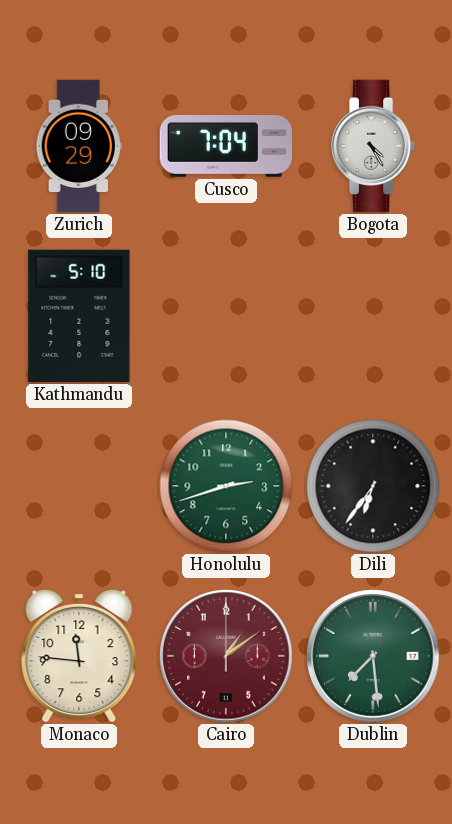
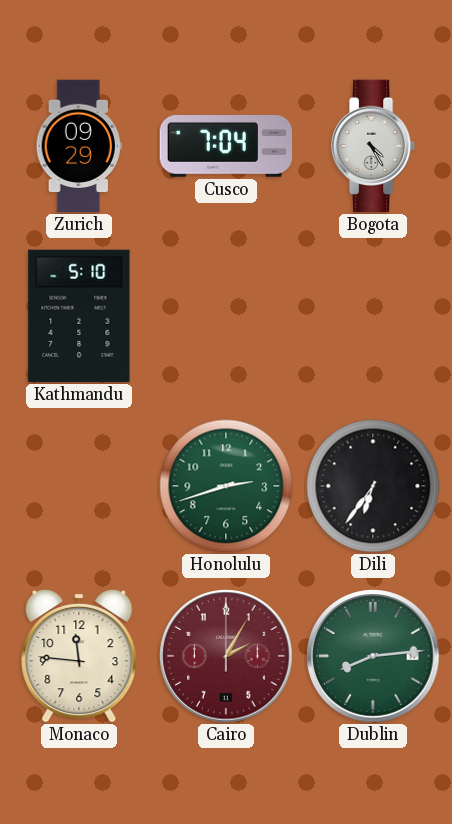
Cairo: 1:09 -> 2:05 (226, 656)
Dublin: 7:29 -> 8:14 (373, 656)
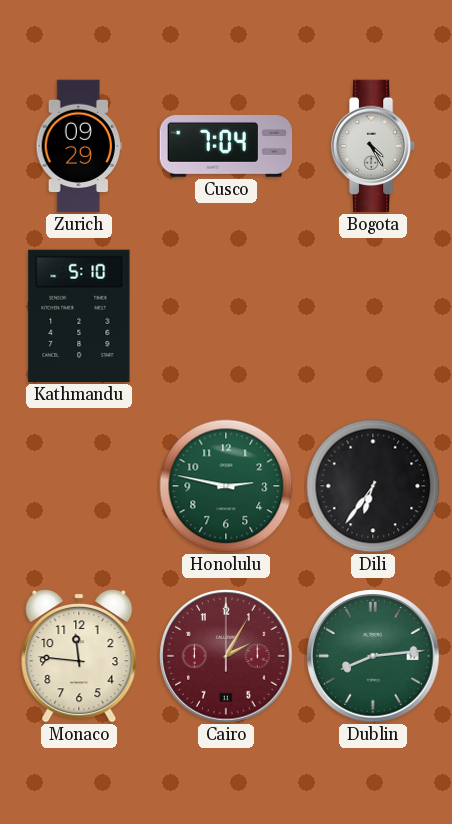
Honolulu: 2:42 -> 2:47 (226, 486)
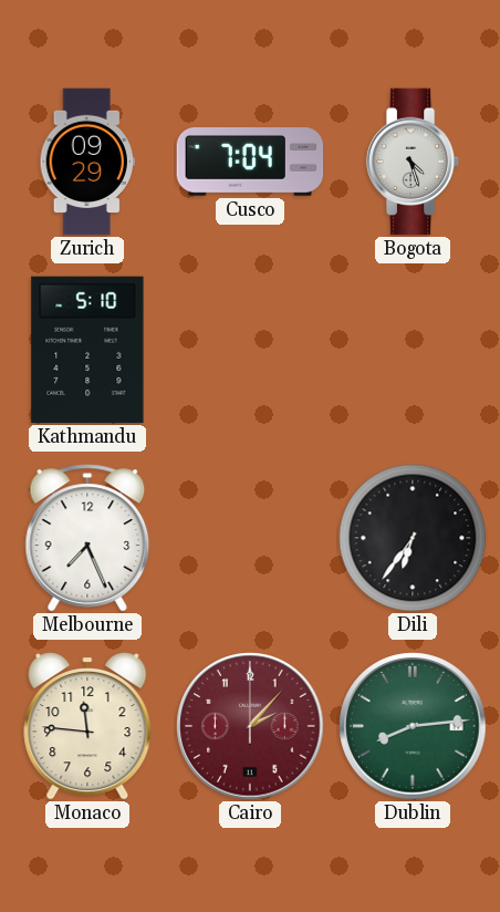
Bogota: 4:25 -> 4:27 (413, 162)
Melbourne: none -> 7:26 (87, 538)
Honolulu: 2:47 -> none (226, 486)
Cairo: 2:05 -> 2:07 (250, 726)
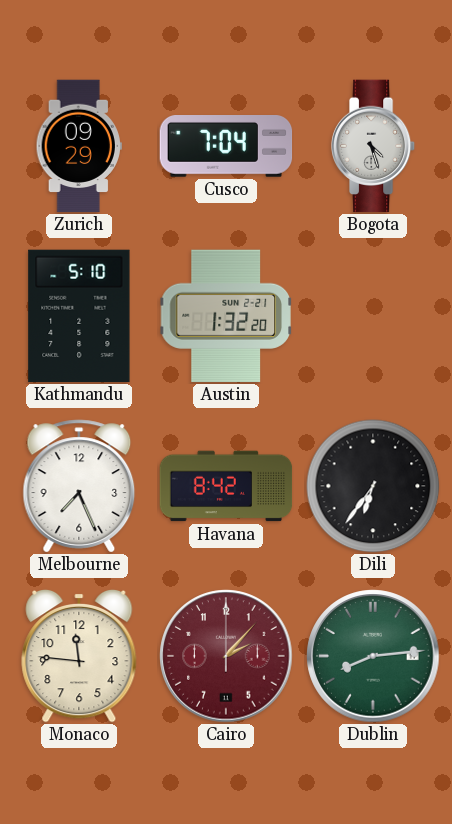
Austin: none -> 1:32 (226, 316)
Havana: none -> 8:42 (226, 486)
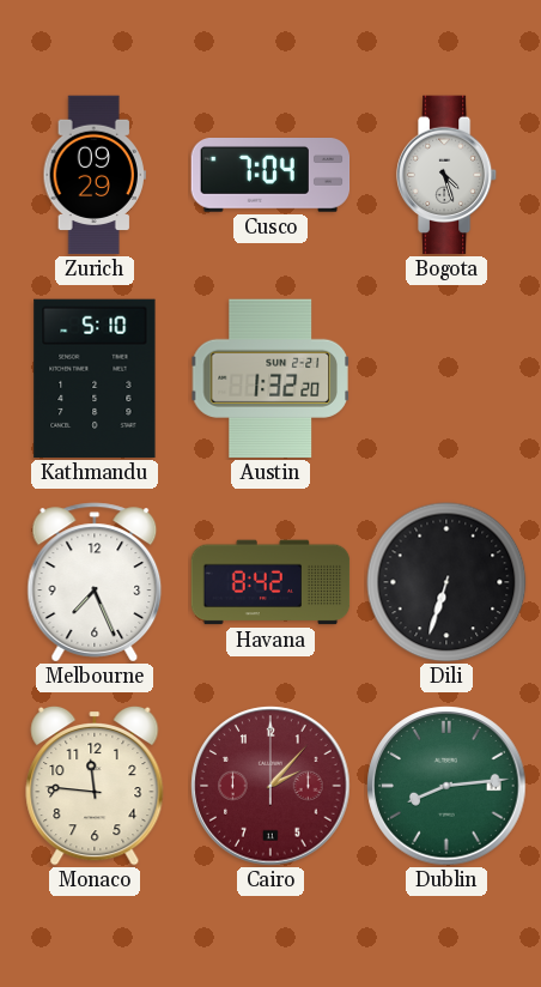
Dili: 6:36 -> 6:33 (446, 582)
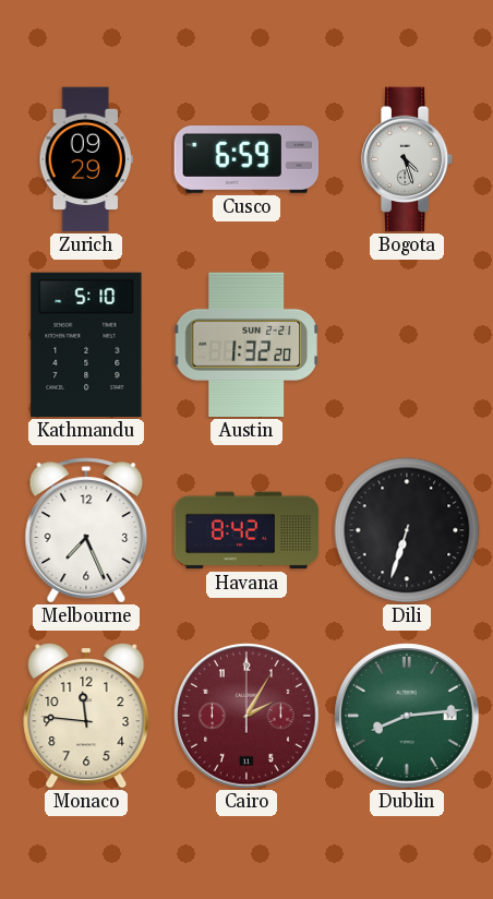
Cusco: 7:04 -> 6:59 (246, 160)
Cairo: 2:07 -> 2:05 (246, 716)
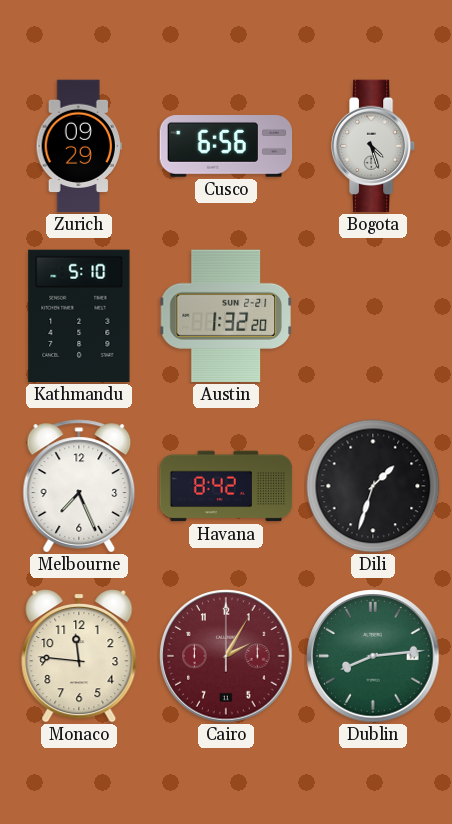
Cusco: 6:59 -> 6:56 (226, 147)
Dili: 6:33 -> 1:33 (373, 486)
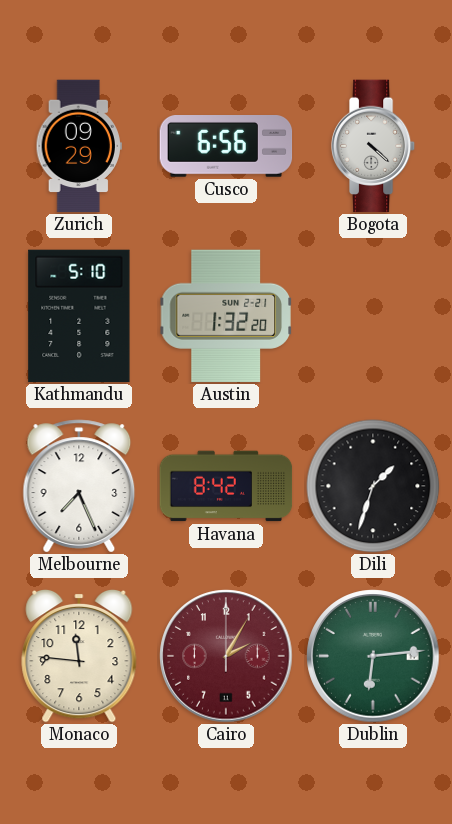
Bogota: 4:27 -> 4:22 (373, 146)
Dublin: 8:14 -> 6:14 (373, 656)
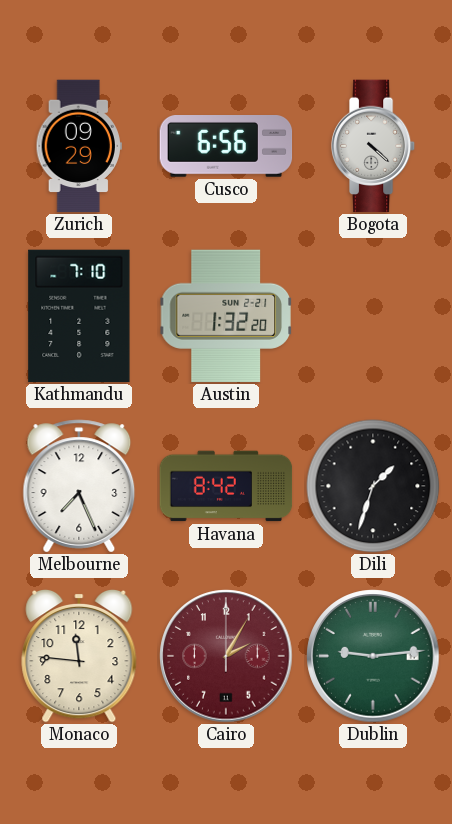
Kathmandu: 5:10 -> 7:10 (79, 316)
Dublin: 6:14 -> 9:14 (373, 656)
